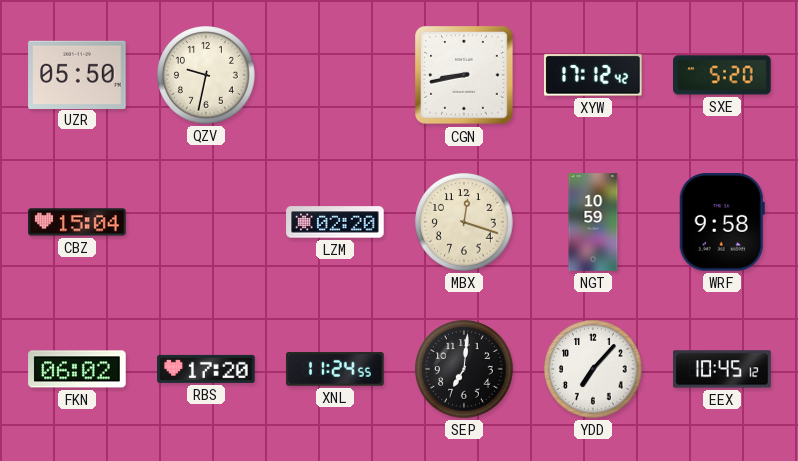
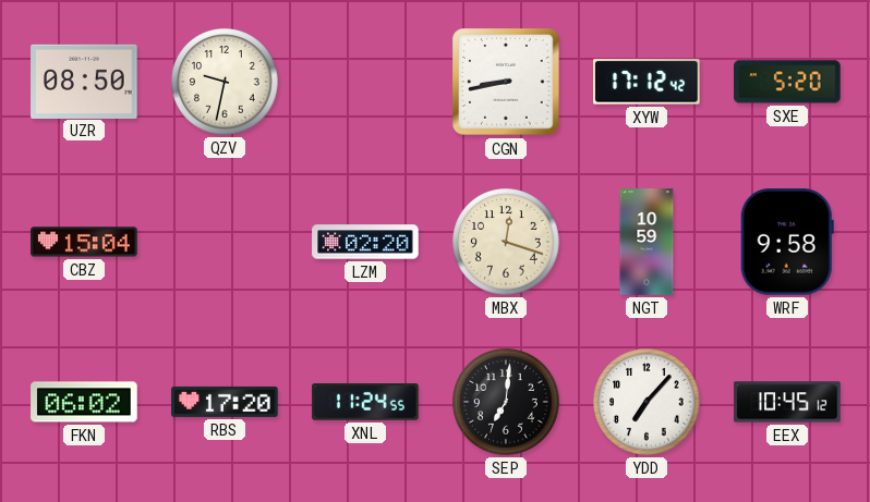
UZR: 05:50 -> 08:50 (84, 81)
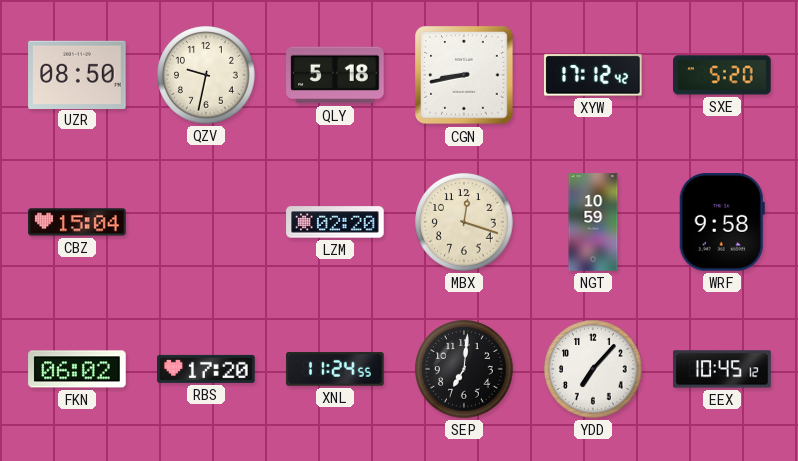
QLY: none -> 5:18 (335, 75)
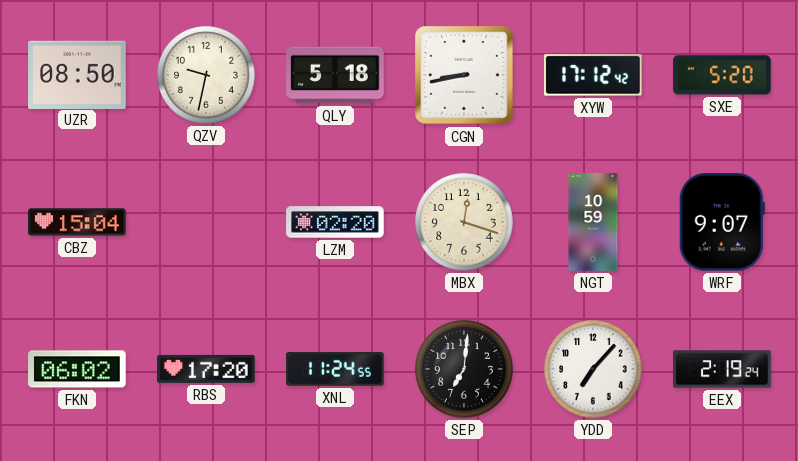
WRF: 9:58 -> 9:07 (722, 222)
EEX: 10:45 -> 2:19 (722, 369)
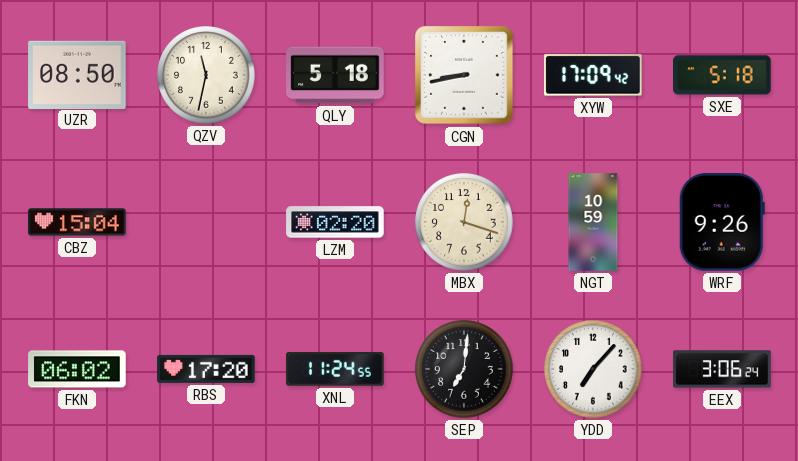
QZV: 9:32 -> 11:32 (206, 75)
XYW: 17:12 -> 17:09 (593, 75)
SXE: 5:20 -> 5:18 (722, 75)
WRF: 9:07 -> 9:26 (722, 222)
EEX: 2:19 -> 3:06 (722, 369)
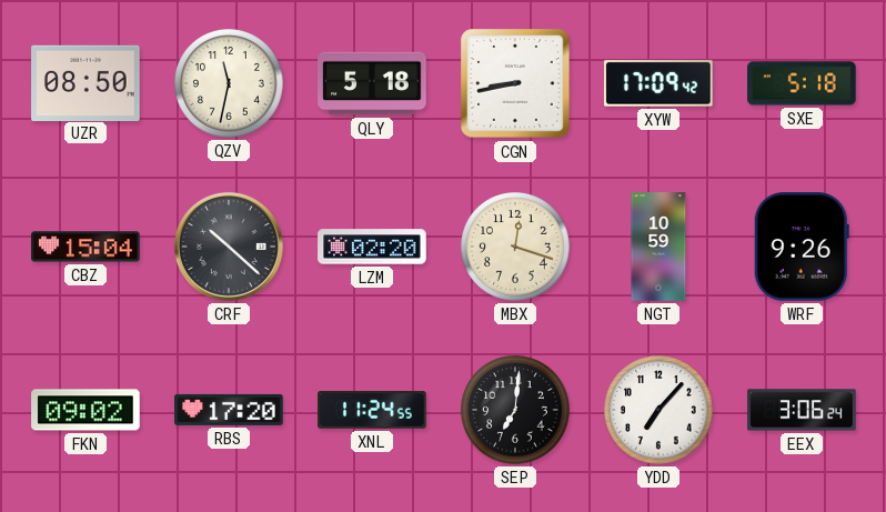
CRF: none -> 10:22 (229, 247)
FKN: 06:02 -> 09:02 (85, 410)
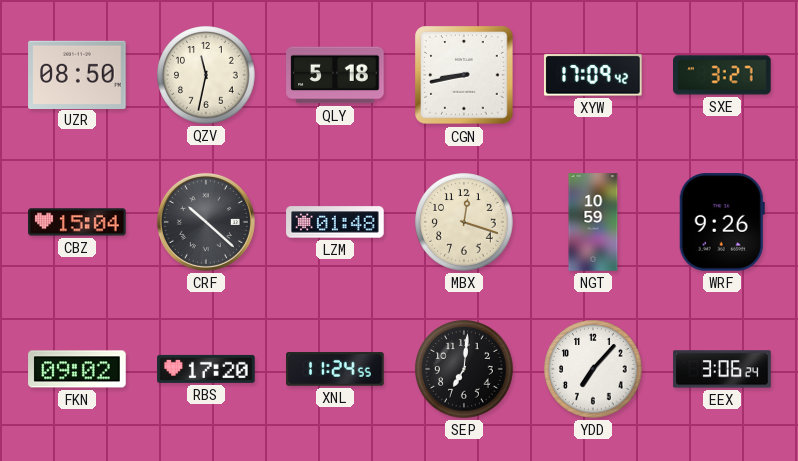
SXE: 5:18 -> 3:27 (722, 75)
LZM: 02:20 -> 01:48 (335, 222)
